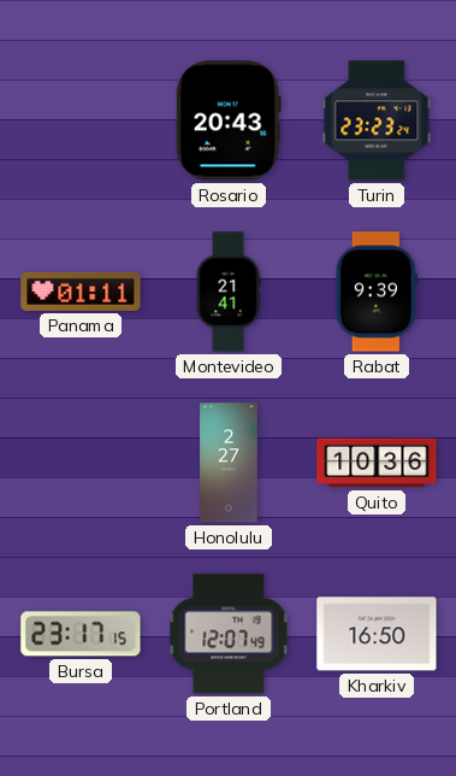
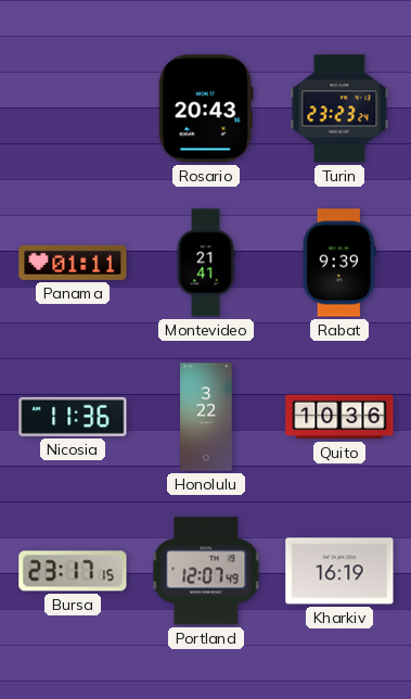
Nicosia: none -> 11:36 (73, 417)
Honolulu: 2:27 -> 3:22 (206, 417)
Kharkiv: 16:50 -> 16:19 (339, 571)
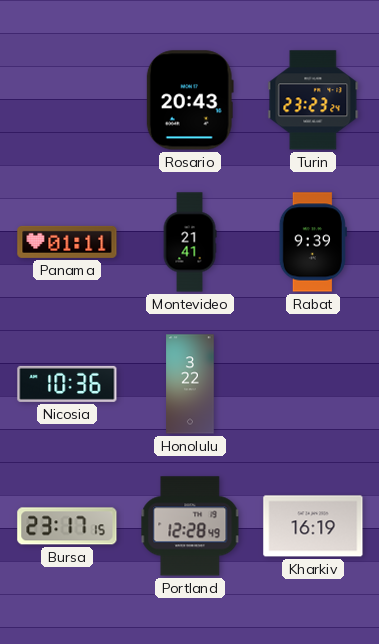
Nicosia: 11:36 -> 10:36 (67, 384)
Quito: 10:36 -> none (339, 417)
Portland: 12:07 -> 12:28 (190, 526)
